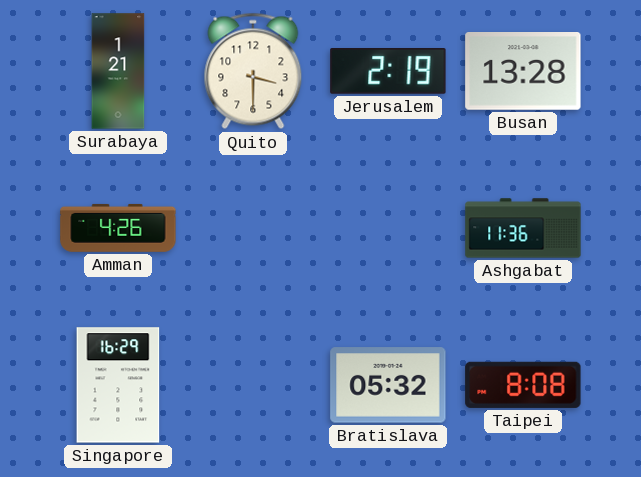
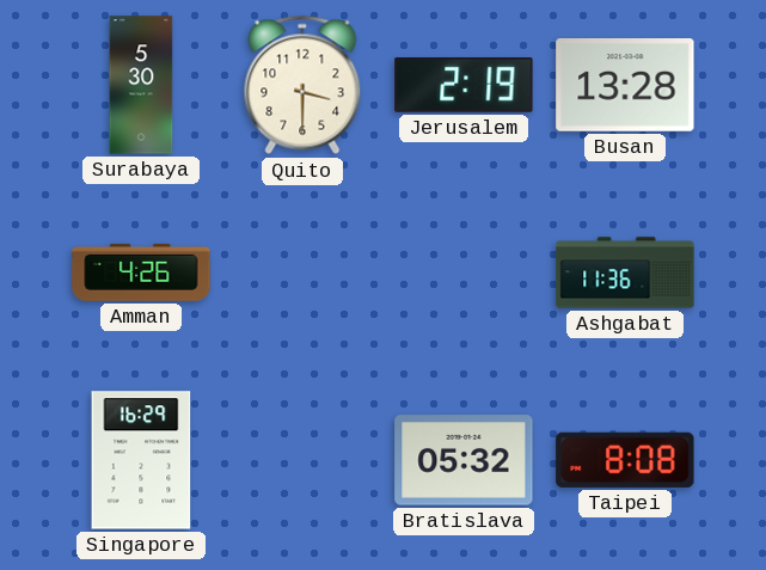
Surabaya: 1:21 -> 5:30 (141, 85)
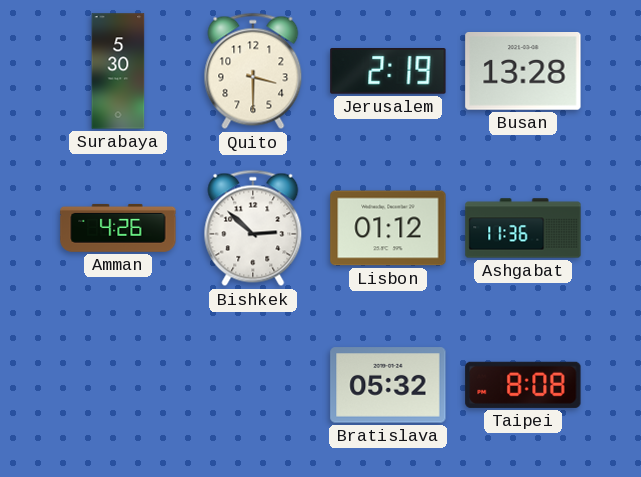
Bishkek: none -> 2:52 (253, 228)
Lisbon: none -> 01:12 (388, 228)
Singapore: 16:29 -> none (141, 460)
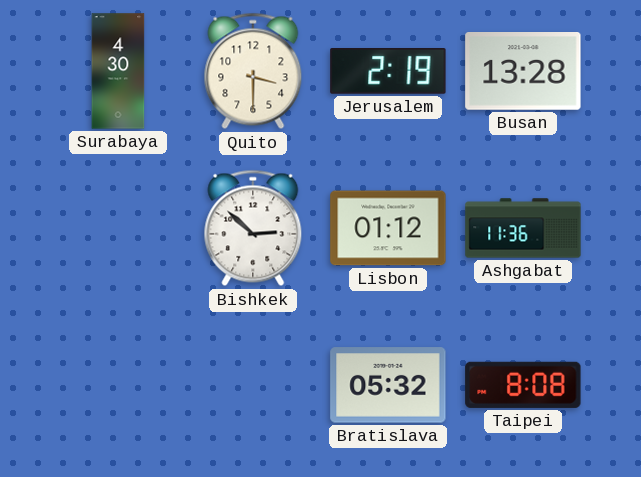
Surabaya: 5:30 -> 4:30 (118, 71)
Amman: 4:26 -> none (118, 228)
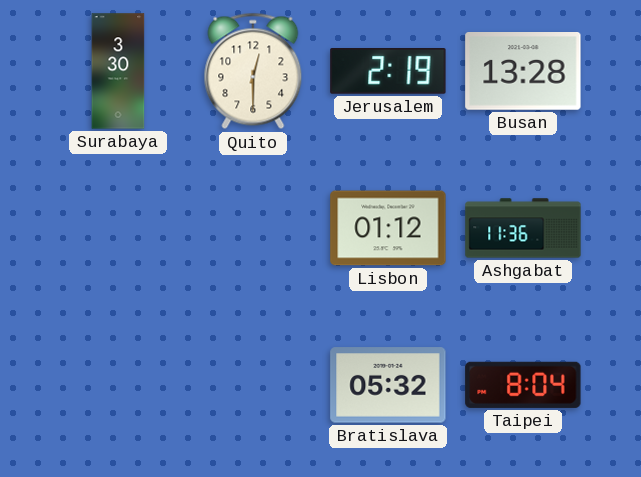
Surabaya: 4:30 -> 3:30 (118, 71)
Quito: 3:30 -> 12:30 (253, 71)
Bishkek: 2:52 -> none (253, 228)
Taipei: 8:08 -> 8:04 (523, 385)
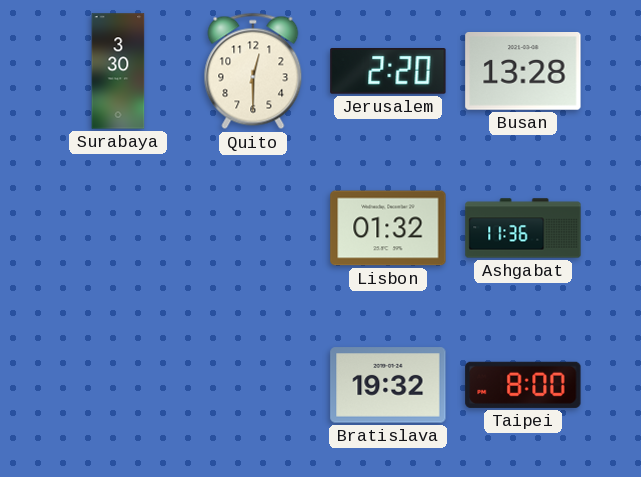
Jerusalem: 2:19 -> 2:20 (388, 72)
Lisbon: 01:12 -> 01:32 (388, 228)
Bratislava: 05:32 -> 19:32 (388, 385)
Taipei: 8:04 -> 8:00 (523, 385)
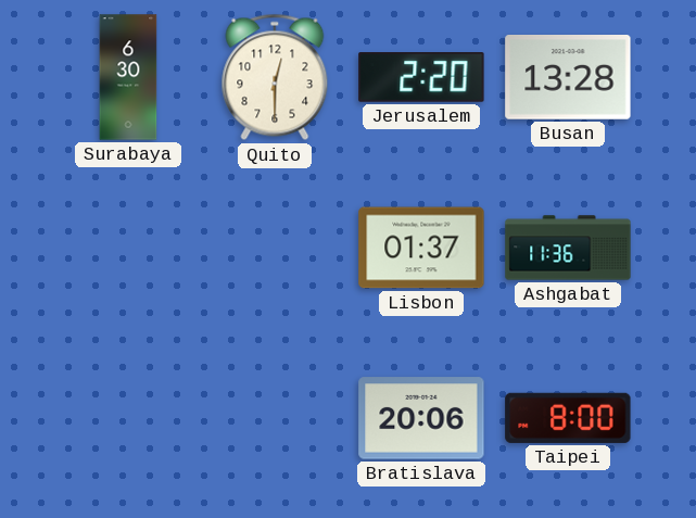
Surabaya: 3:30 -> 6:30 (128, 77)
Lisbon: 01:32 -> 01:37 (421, 248)
Bratislava: 19:32 -> 20:06 (421, 418)
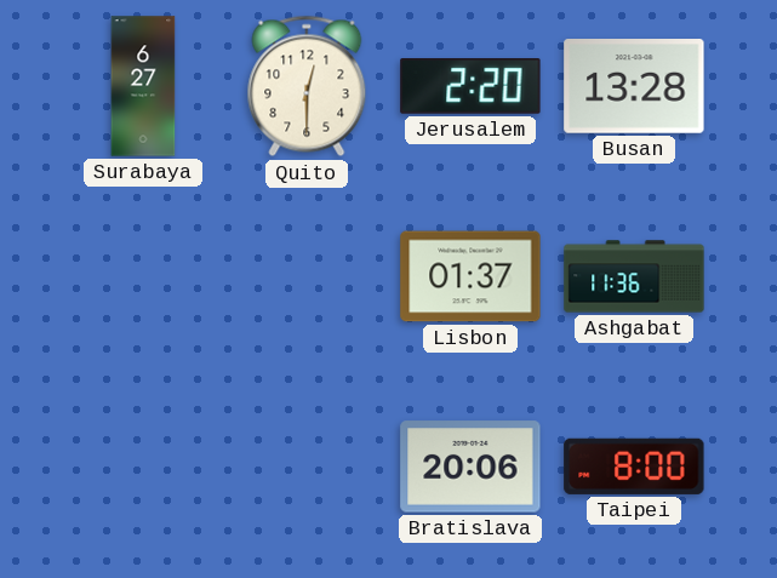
Surabaya: 6:30 -> 6:27 (143, 86)
